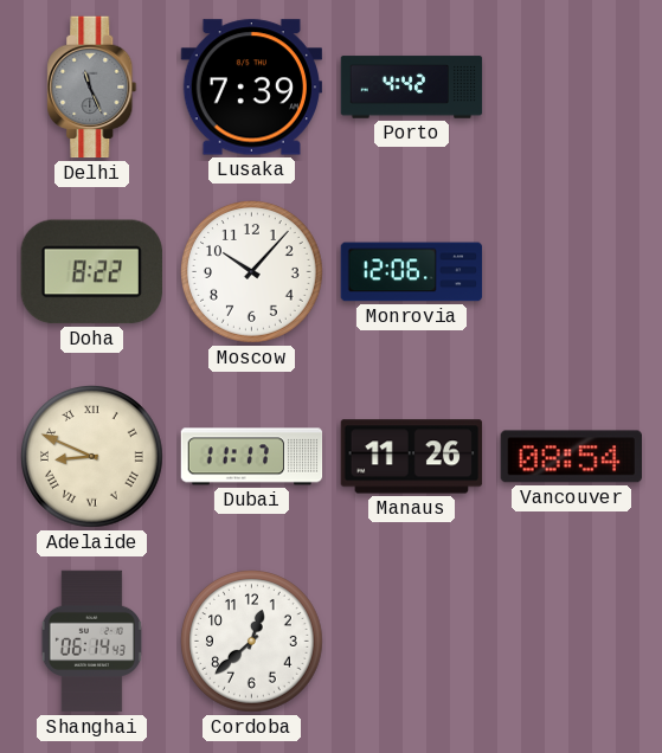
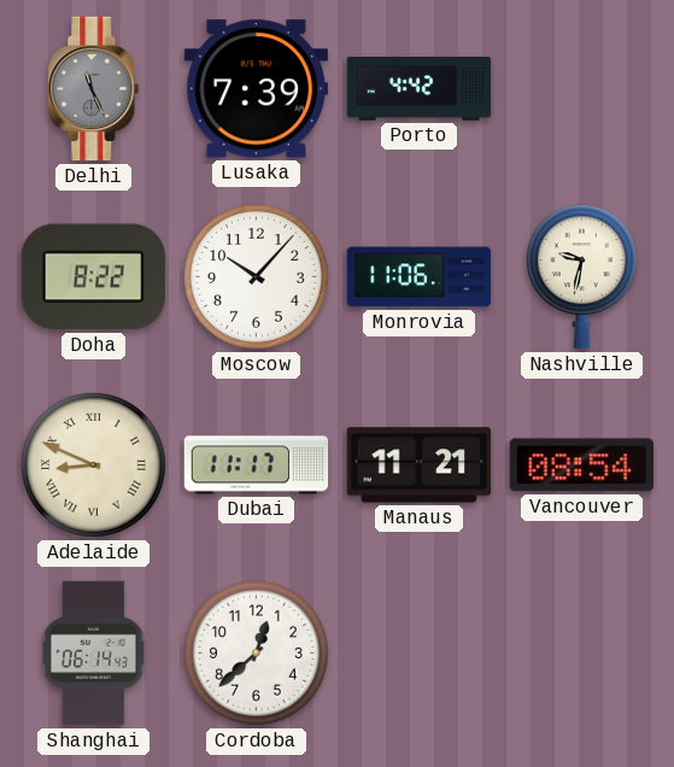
Monrovia: 12:06 -> 11:06 (420, 277)
Nashville: none -> 9:32 (581, 277)
Manaus: 11:26 -> 11:21 (420, 466)
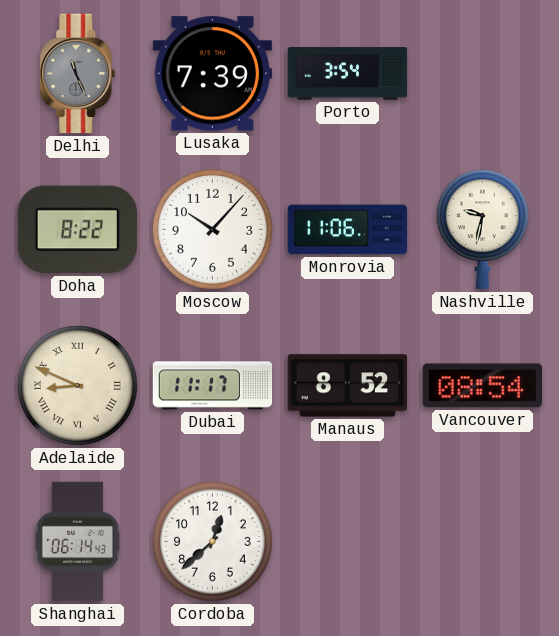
Porto: 4:42 -> 3:54 (348, 74)
Manaus: 11:21 -> 8:52 (348, 386)
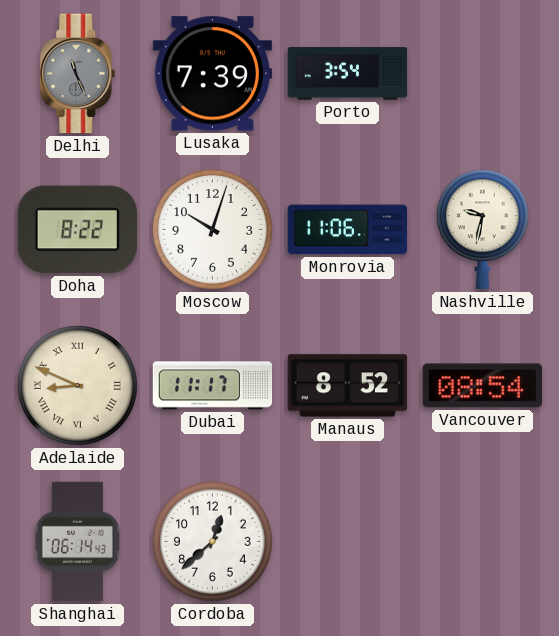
Moscow: 10:07 -> 10:03 (213, 230)
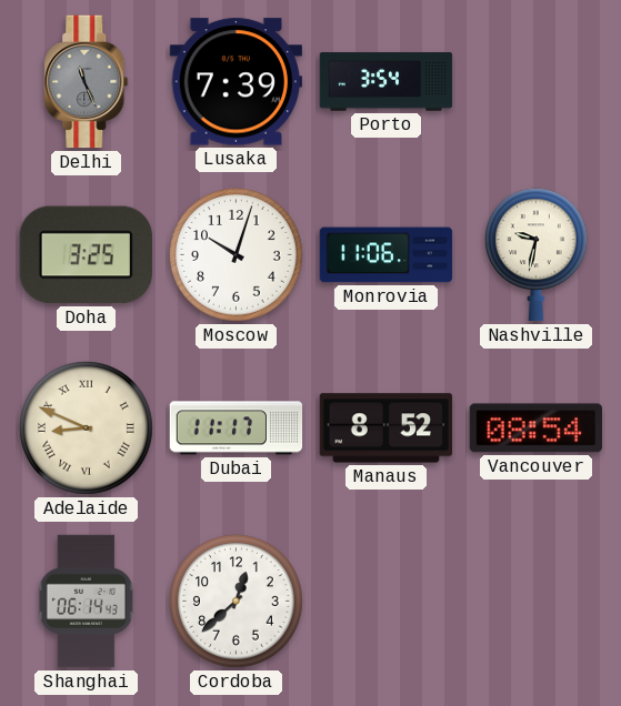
Doha: 8:22 -> 3:25 (86, 255)
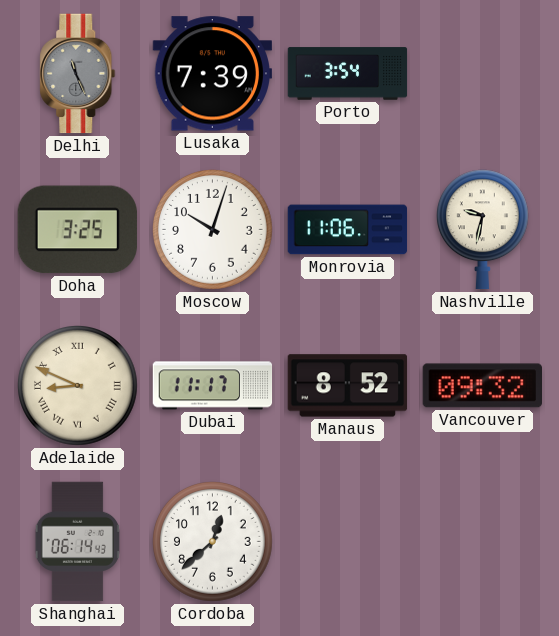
Vancouver: 08:54 -> 09:32 (482, 386)
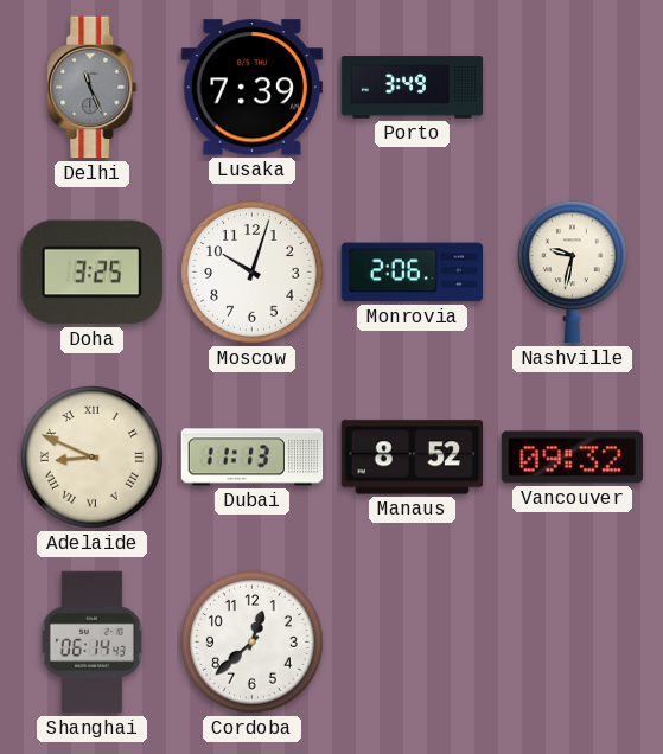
Porto: 3:54 -> 3:49 (413, 88)
Monrovia: 11:06 -> 2:06 (413, 273)
Dubai: 11:17 -> 11:13 (253, 458)
